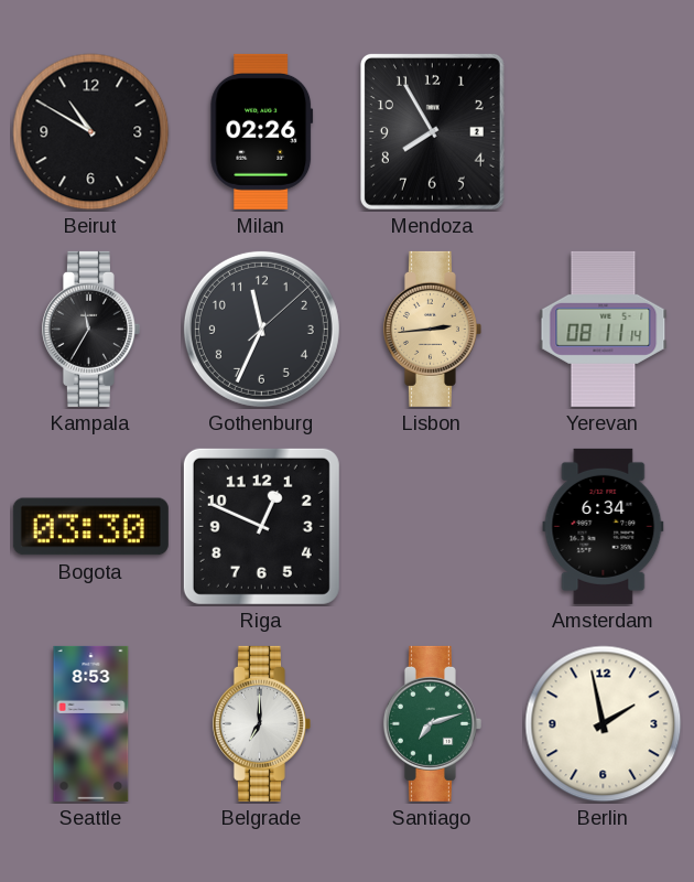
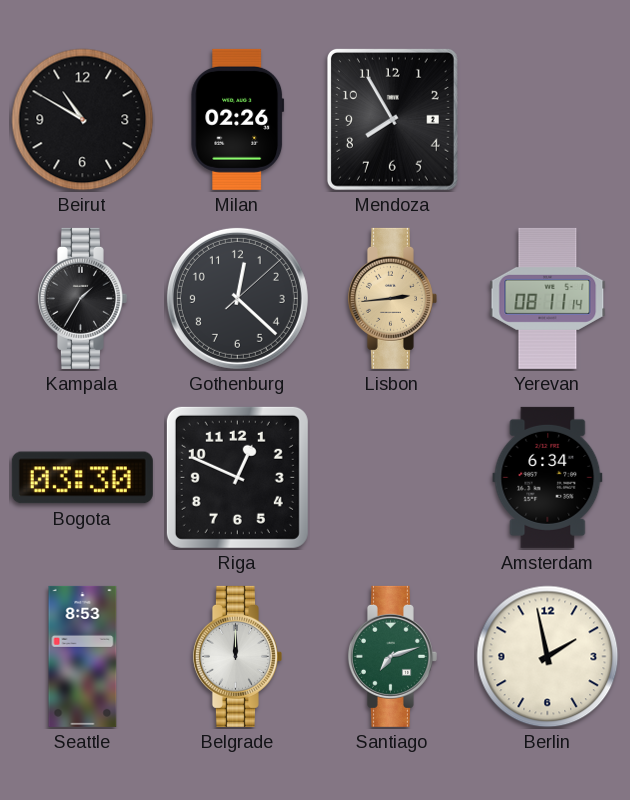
Kampala: 11:35 -> 1:35 (82, 298)
Gothenburg: 11:34 -> 12:22 (237, 298)
Belgrade: 7:00 -> 12:00 (237, 656)
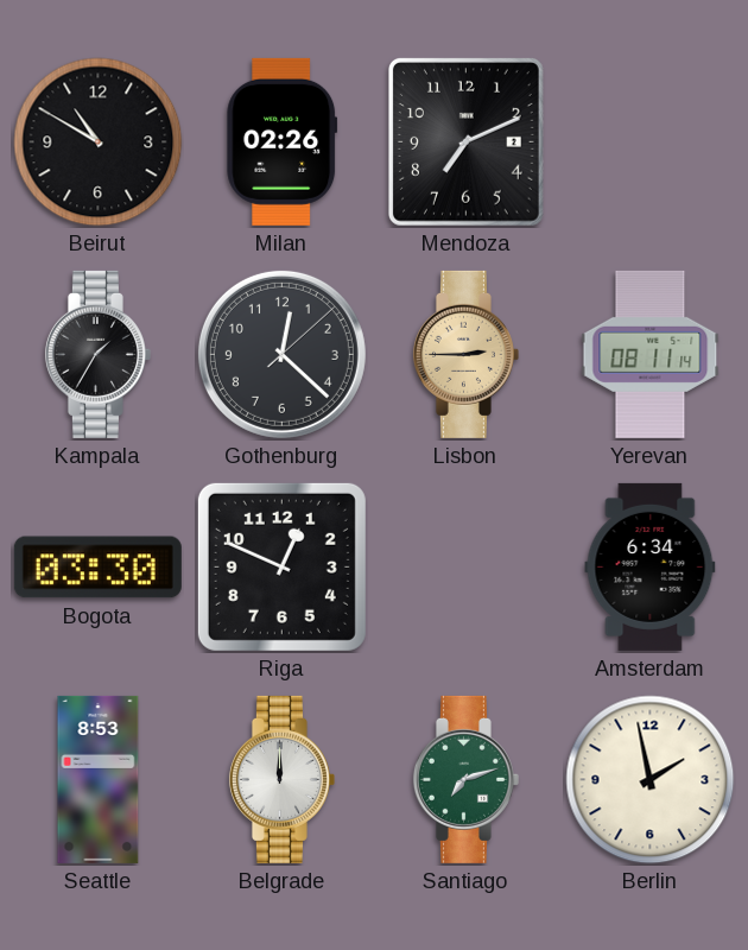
Mendoza: 7:55 -> 7:11 (465, 141)
Lisbon: 2:44 -> 2:45 (465, 354)
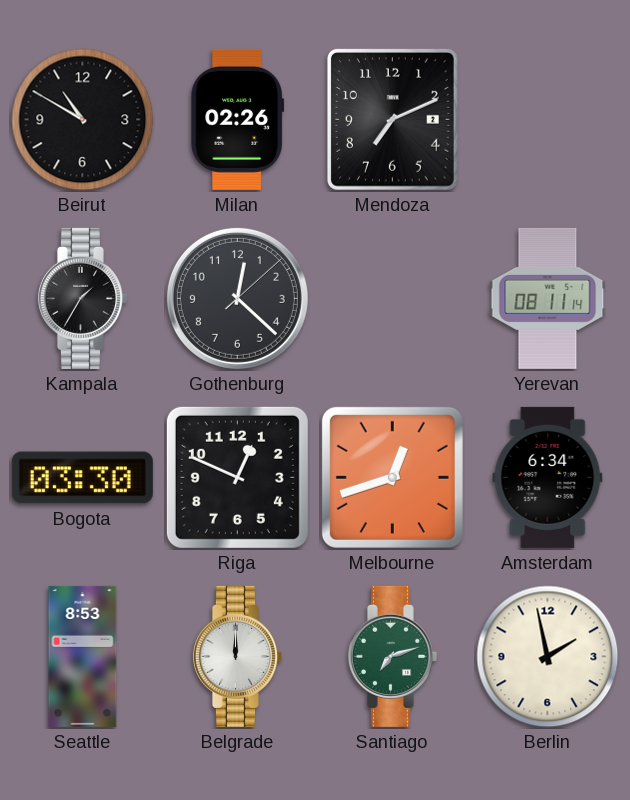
Lisbon: 2:45 -> none (465, 354)
Melbourne: none -> 12:42 (392, 477)
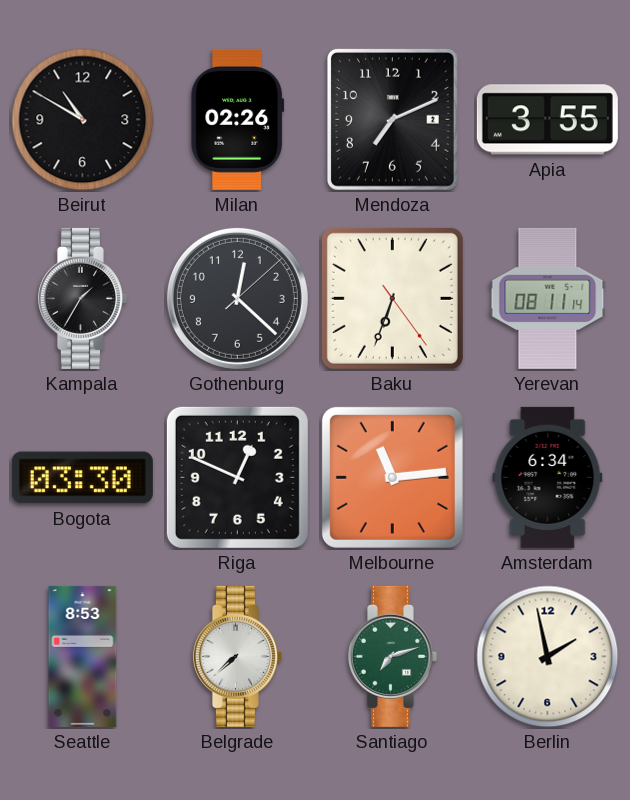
Apia: none -> 3:55 (547, 120)
Baku: none -> 6:33 (392, 298)
Melbourne: 12:42 -> 11:14 (392, 477)
Belgrade: 12:00 -> 7:38 (237, 656)
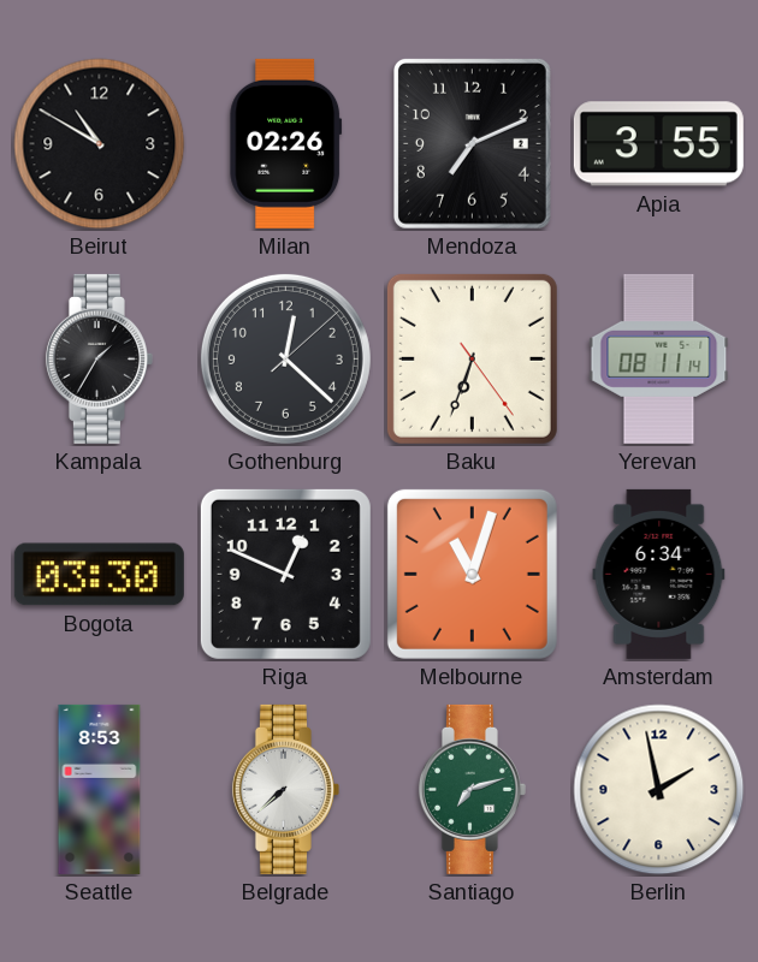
Melbourne: 11:14 -> 11:03 (472, 574)
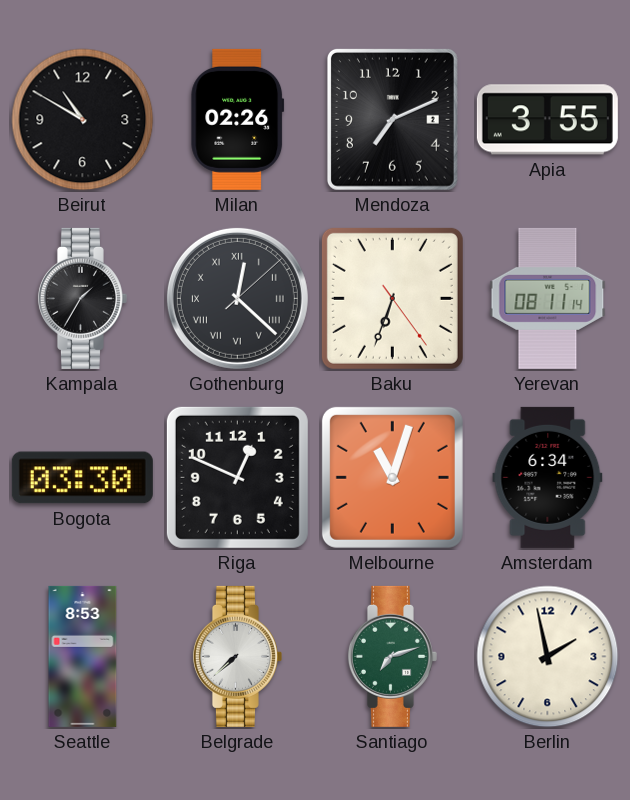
Gothenburg numerals: Arabic -> Roman (237, 298)
